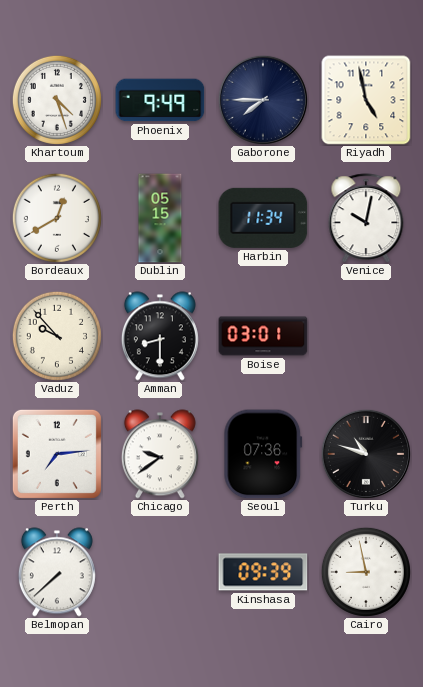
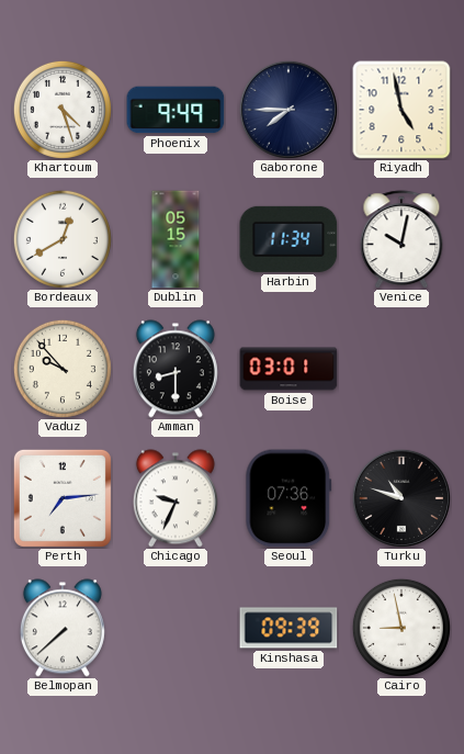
Chicago: 9:39 -> 9:34 (176, 498)
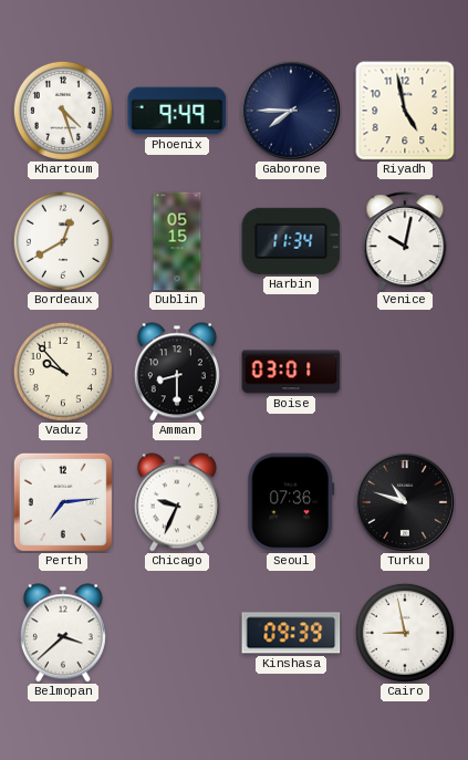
Belmopan: 7:38 -> 3:38 (63, 633)
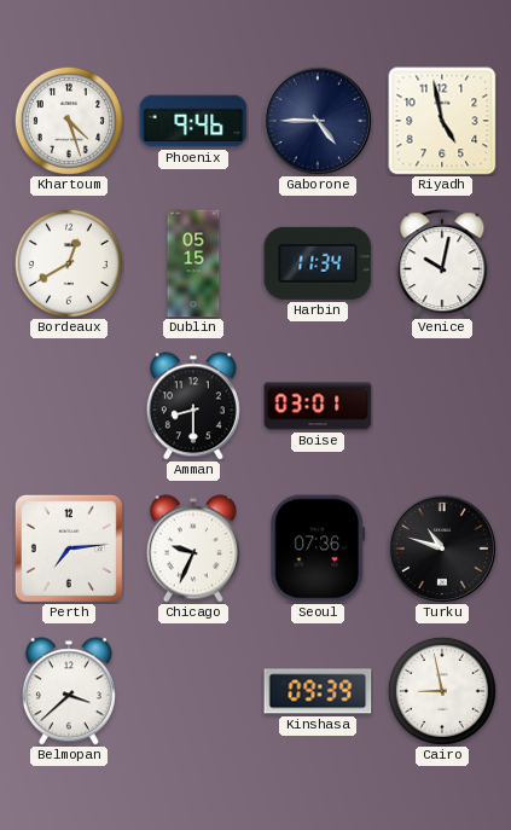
Phoenix: 9:49 -> 9:46 (193, 121)
Gaborone: 7:45 -> 4:45 (318, 121)
Vaduz: 9:53 -> none (63, 372)
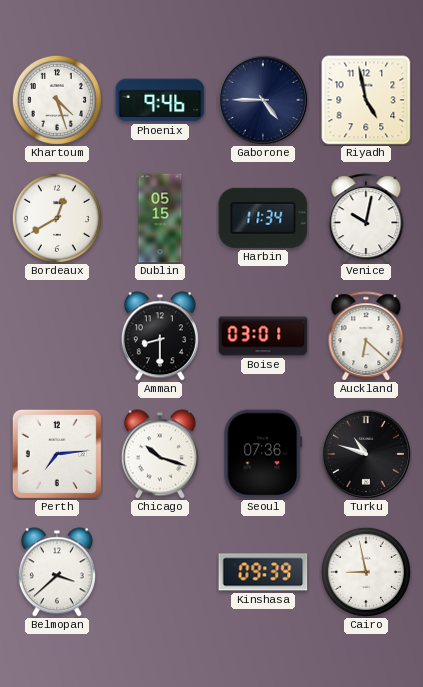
Auckland: none -> 6:22 (366, 336)
Chicago: 9:34 -> 10:18 (160, 454)
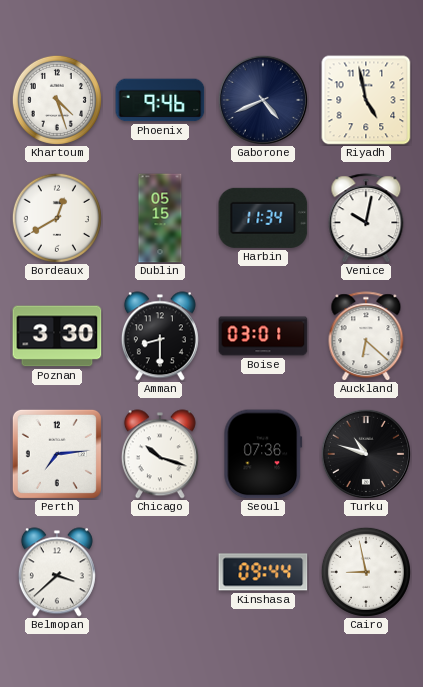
Gaborone: 4:45 -> 4:41 (263, 100)
Poznan: none -> 3:30 (57, 336)
Kinshasa: 09:39 -> 09:44 (263, 572)
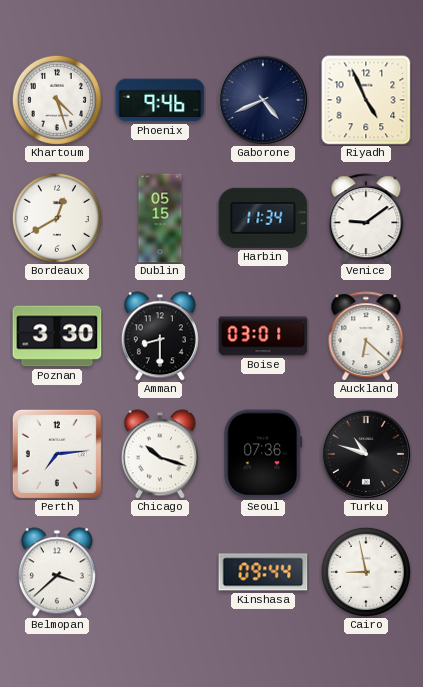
Riyadh: 4:58 -> 4:56 (366, 100)
Venice: 10:02 -> 9:09 (366, 218)
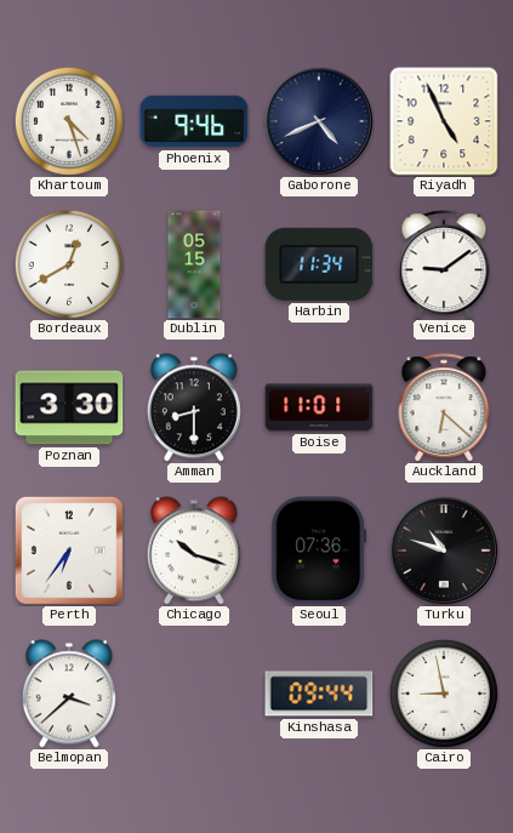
Boise: 03:01 -> 11:01 (319, 407)
Perth: 7:14 -> 6:36 (69, 550)
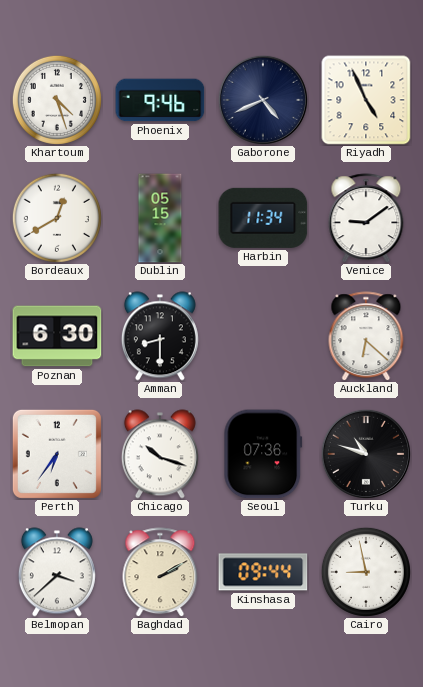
Poznan: 3:30 -> 6:30 (57, 336)
Boise: 11:01 -> none (319, 407)
Baghdad: none -> 2:10 (160, 572)
